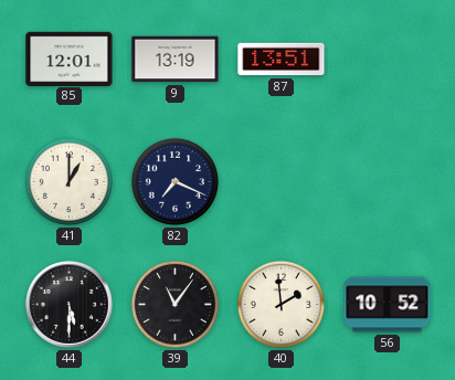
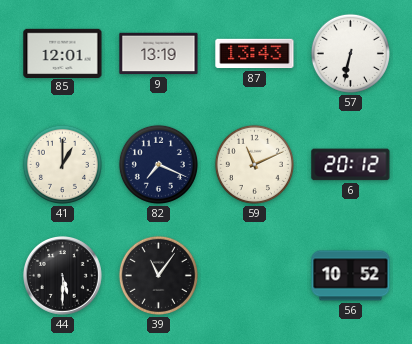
87: 13:51 -> 13:43 (255, 54)
57: none -> 6:32 (350, 53)
59: none -> 11:11 (254, 164)
6: none -> 20:12 (351, 165)
40: 1:59 -> none (281, 304)
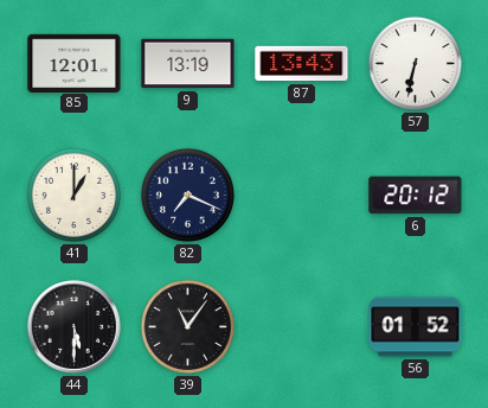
59: 11:11 -> none (254, 164)
56: 10:52 -> 01:52 (416, 327)
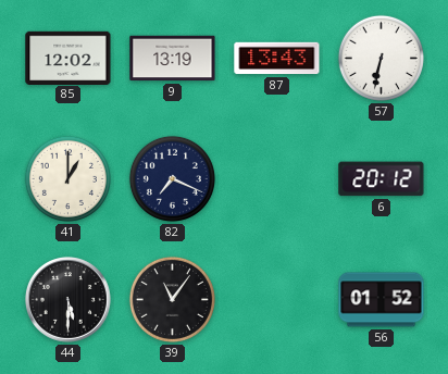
85: 12:01 -> 12:02 (69, 58)
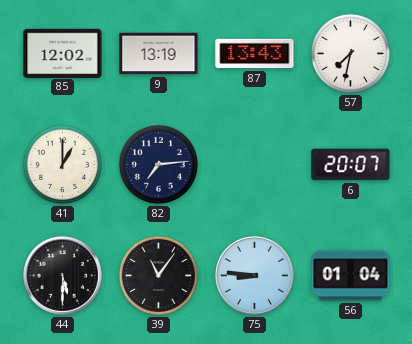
57: 6:32 -> 7:32 (350, 53)
82: 7:19 -> 7:14 (158, 164)
6: 20:12 -> 20:07 (351, 165)
75: none -> 8:46 (255, 276)
56: 01:52 -> 01:04 (351, 276)
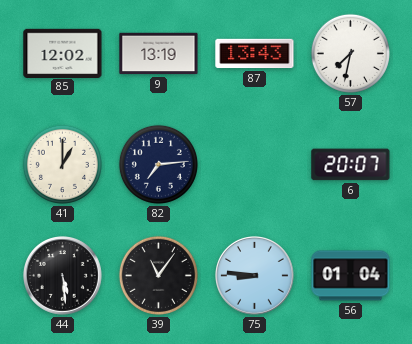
44: 5:30 -> 5:29 (63, 276)
